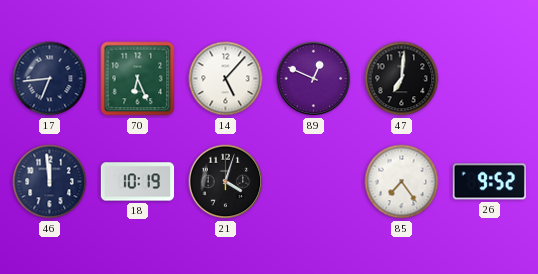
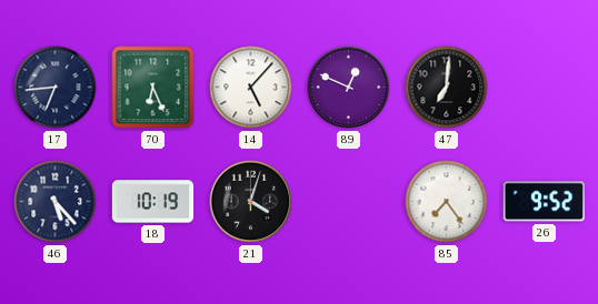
46: 11:59 -> 5:23 (56, 202)
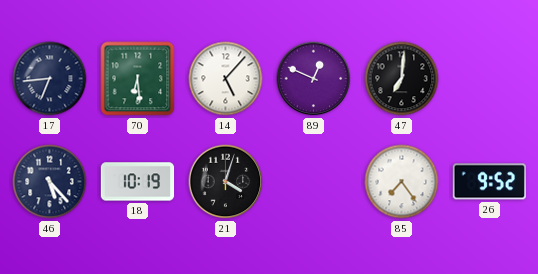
70: 6:26 -> 6:29 (138, 79)
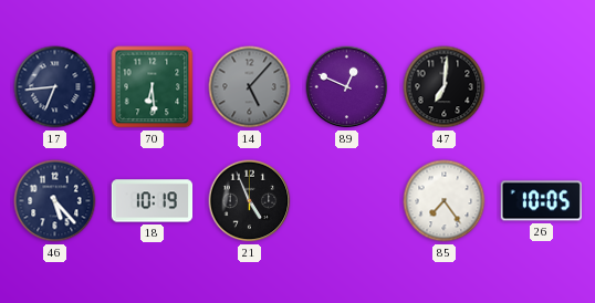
14 dial: white -> grey (250, 87)
21: 4:03 -> 4:56 (250, 201)
26: 9:52 -> 10:05 (541, 201)
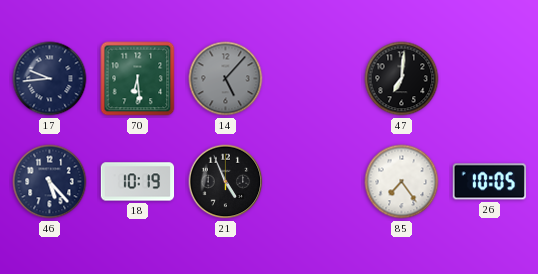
17: 6:44 -> 9:44 (50, 79)
89: 12:49 -> none (347, 87)
